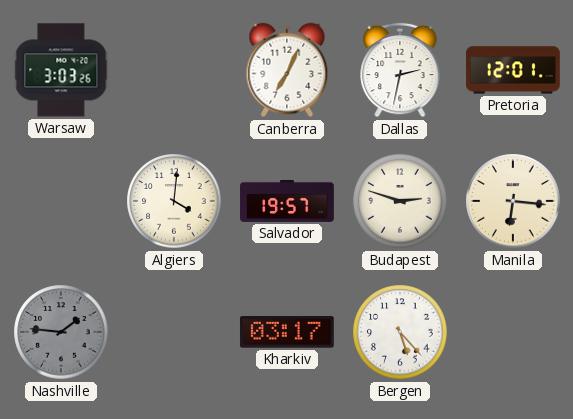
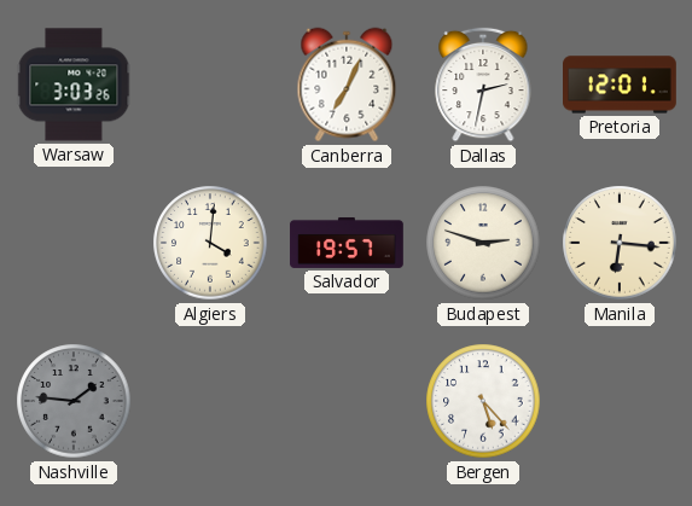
Kharkiv: 03:17 -> none (287, 332)
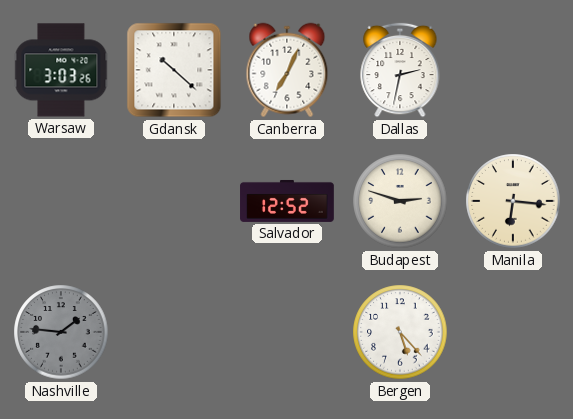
Gdansk: none -> 10:22 (174, 70)
Pretoria: 12:01 -> none (620, 85)
Algiers: 4:01 -> none (210, 243)
Salvador: 19:57 -> 12:52 (287, 201)
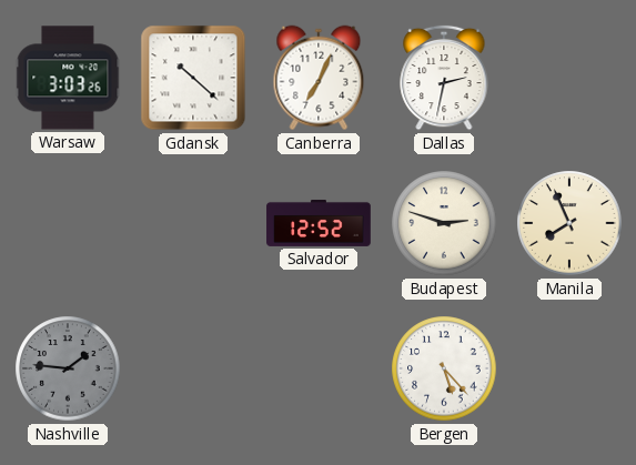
Manila: 6:16 -> 7:56 (569, 223)
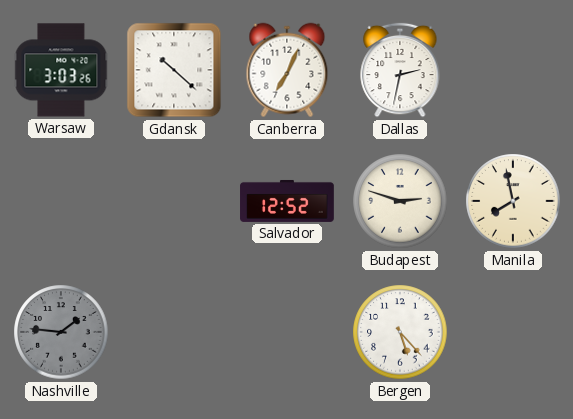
Manila: 7:56 -> 7:58 (513, 201)
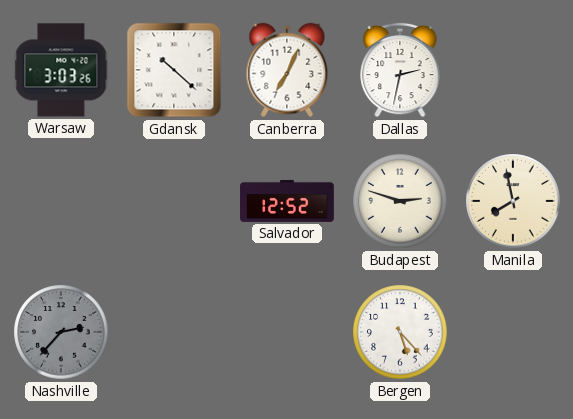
Nashville: 1:46 -> 2:37 (61, 332)
